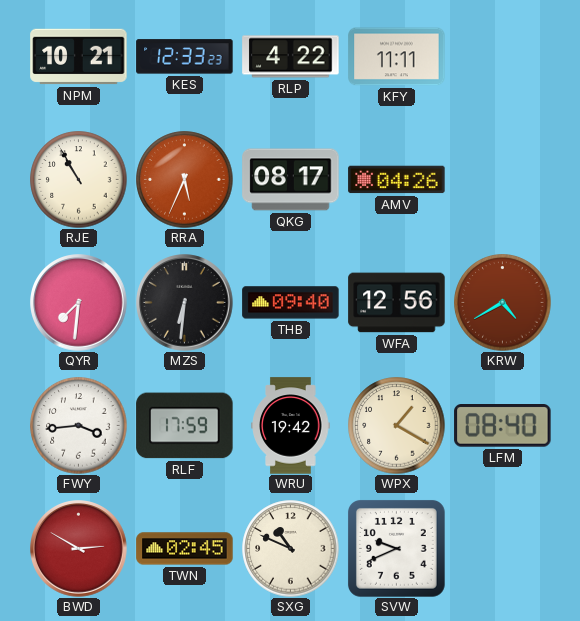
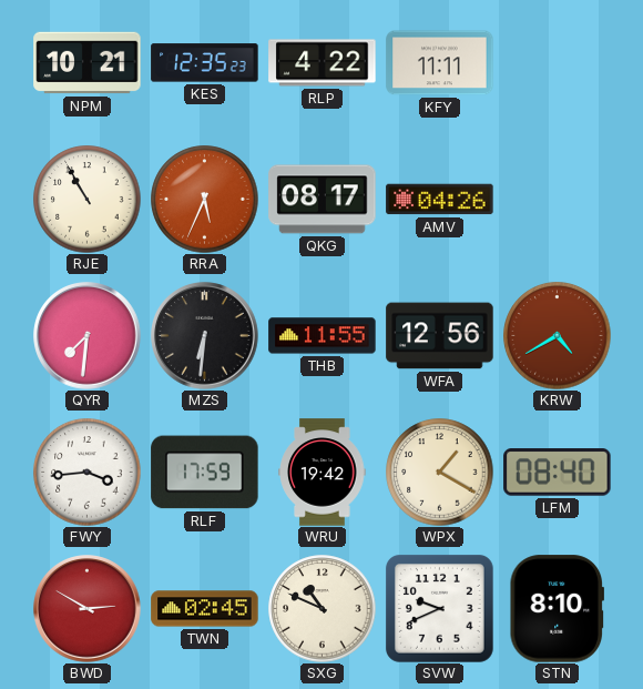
KES: 12:33 -> 12:35 (205, 63)
THB: 09:40 -> 11:55 (323, 336)
STN: none -> 8:10 (557, 609)
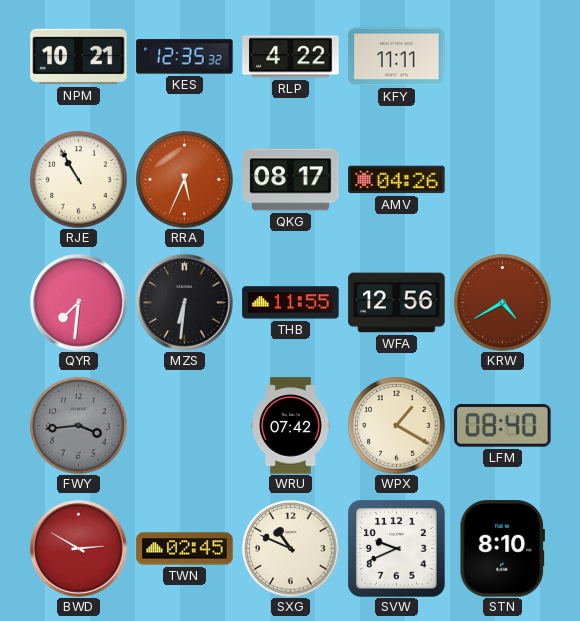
KES: 12:35:23 -> 12:35:32 (185, 57)
FWY dial: white -> grey (79, 426)
RLF: 17:59 -> none (205, 473)
WRU: 19:42 -> 07:42 (291, 426)
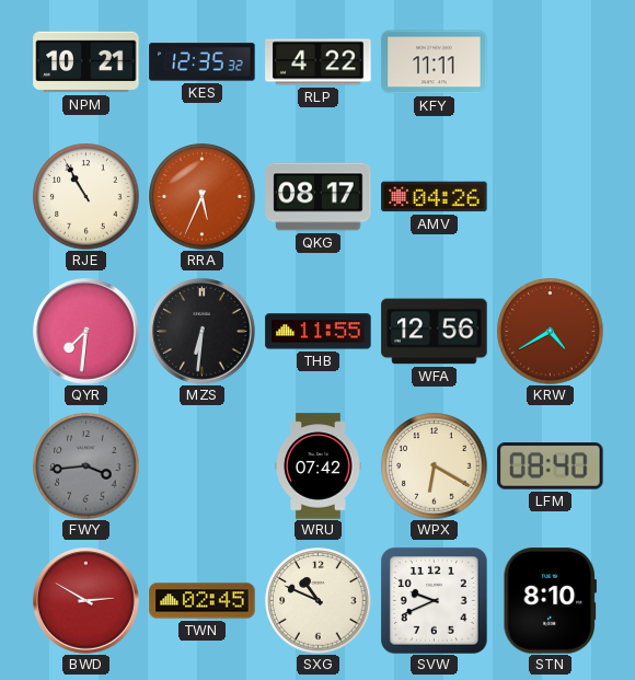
WPX: 1:20 -> 6:20 (435, 466)
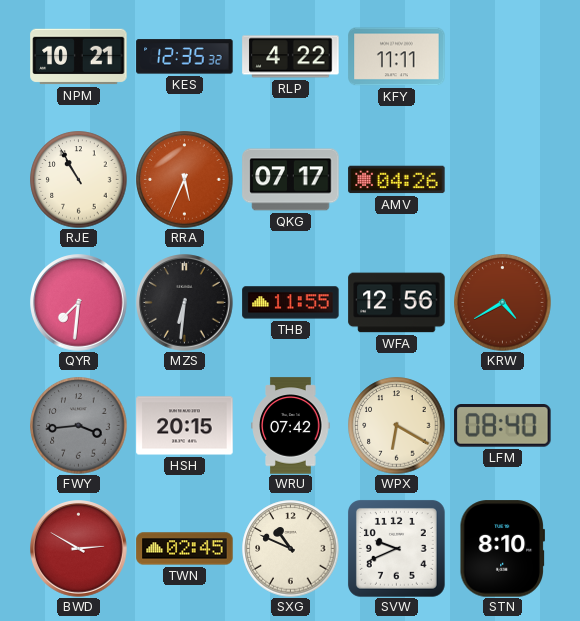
QKG: 08:17 -> 07:17 (291, 180)
HSH: none -> 20:15 (185, 426)
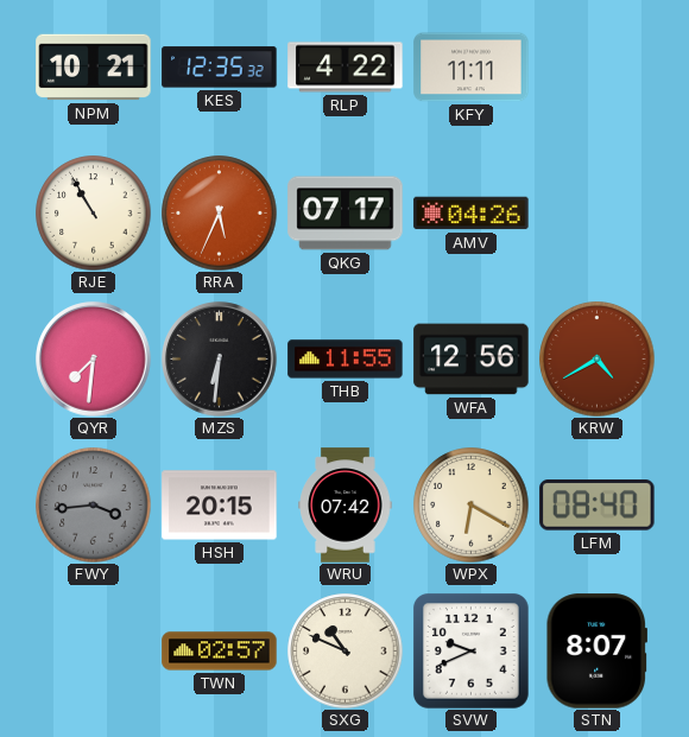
BWD: 2:50 -> none (79, 549)
TWN: 02:45 -> 02:57 (220, 652)
STN: 8:10 -> 8:07 (596, 652)
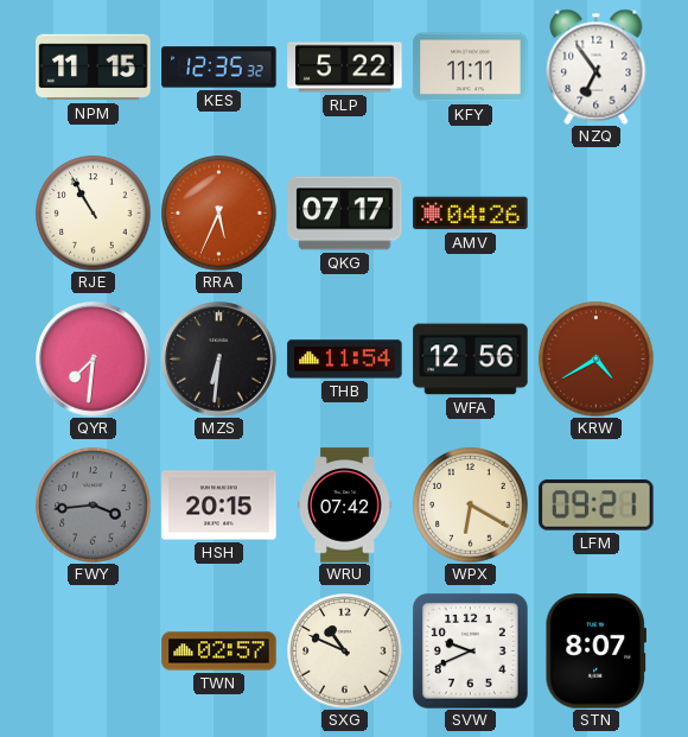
NPM: 10:21 -> 11:15 (94, 68)
RLP: 4:22 -> 5:22 (345, 68)
NZQ: none -> 6:54 (597, 66)
THB: 11:55 -> 11:54 (345, 360)
LFM: 08:40 -> 09:21 (597, 506)
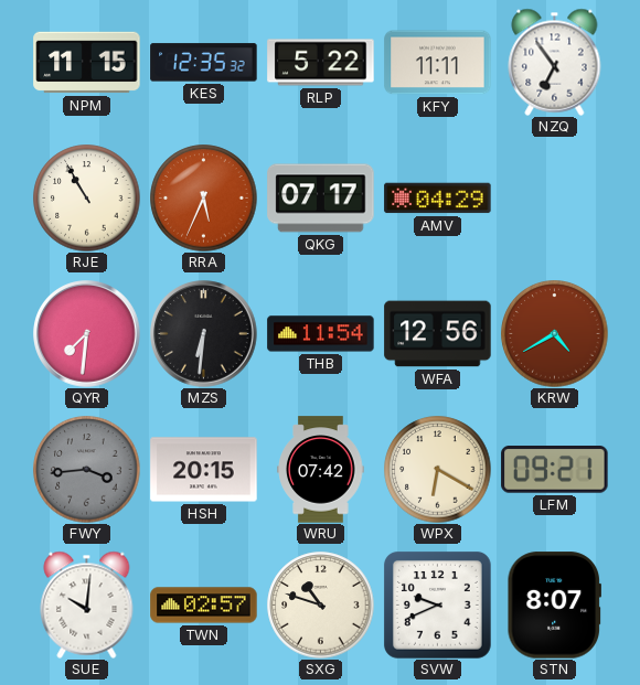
AMV: 04:26 -> 04:29 (438, 199)
SUE: none -> 10:01 (87, 604)
SXG: 10:49 -> 10:48 (321, 606)
